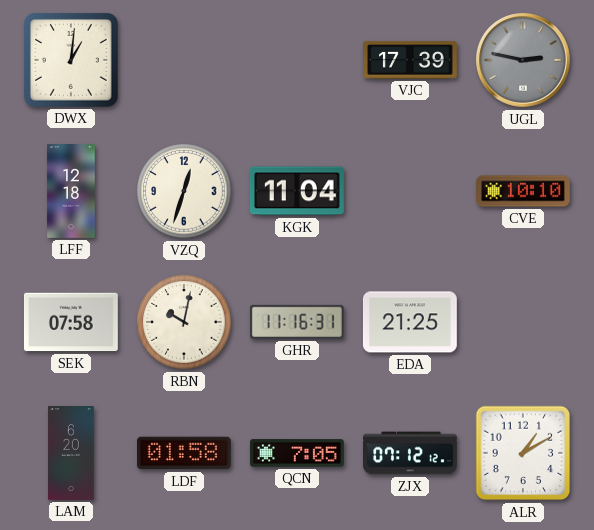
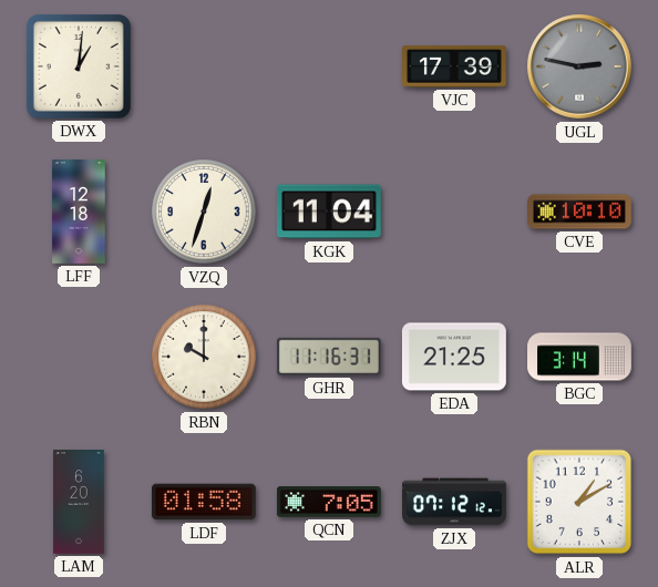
SEK: 07:58 -> none (71, 322)
RBN: 10:02 -> 10:00 (204, 357)
BGC: none -> 3:14 (579, 357)
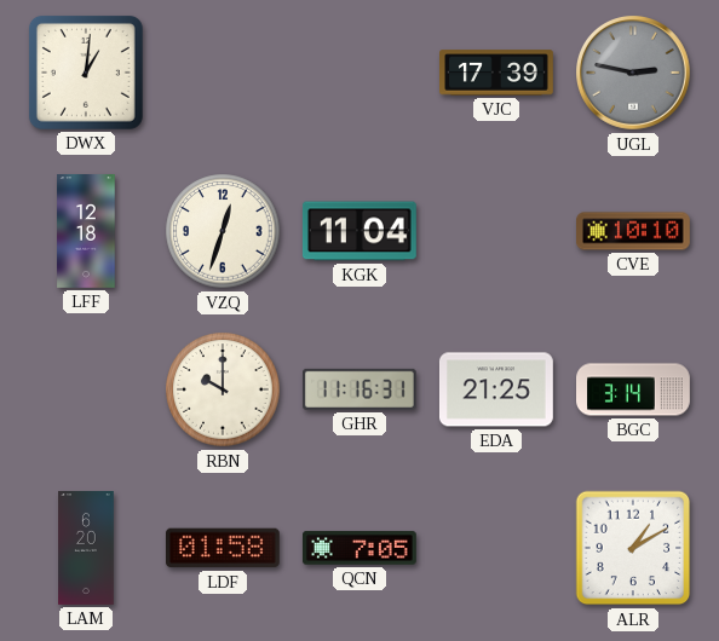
ZJX: 07:12 -> none (455, 502)
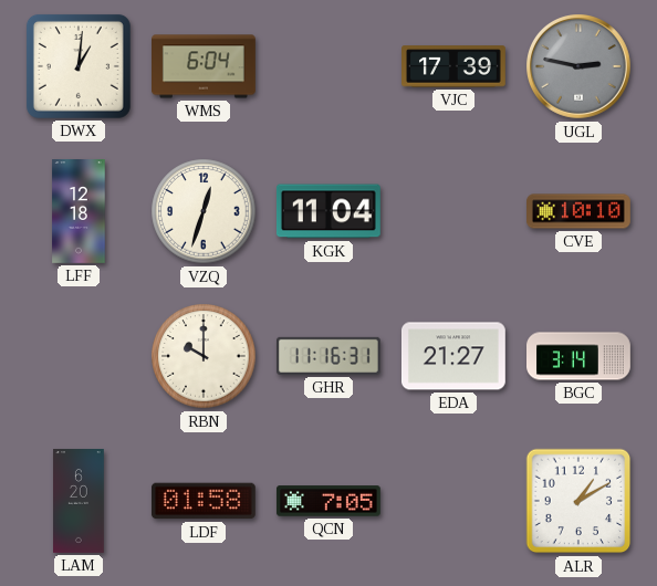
WMS: none -> 6:04 (205, 66)
EDA: 21:25 -> 21:27 (453, 356)
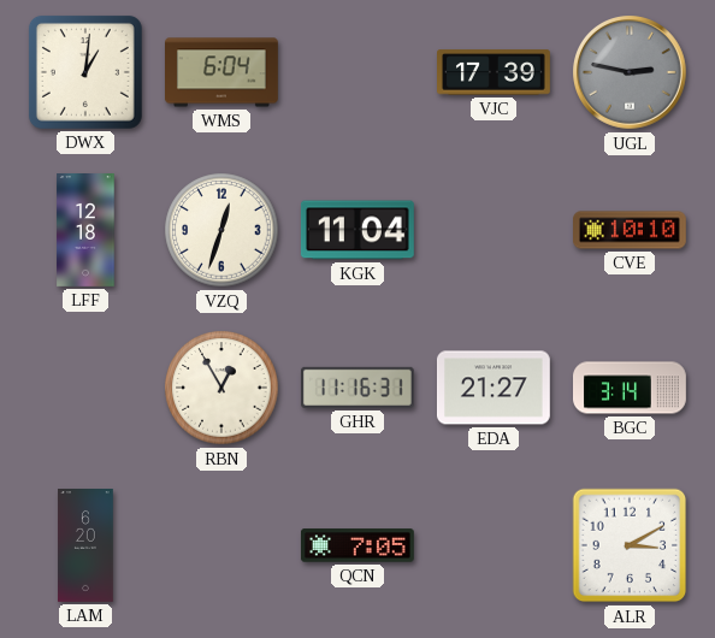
RBN: 10:00 -> 12:55 (221, 388)
LDF: 01:58 -> none (204, 501)
ALR: 1:10 -> 3:10 (630, 545)
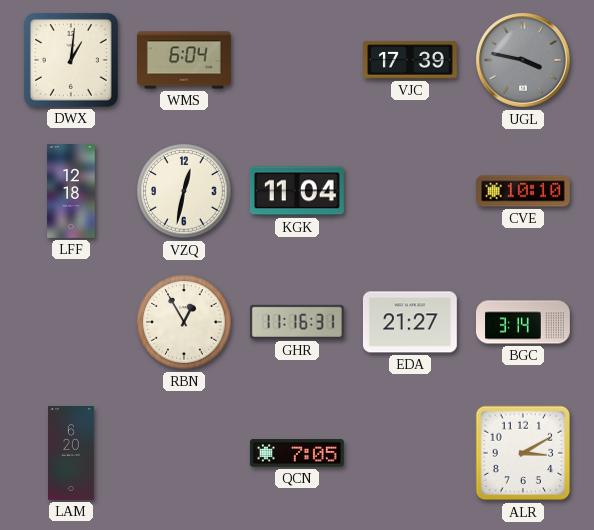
UGL: 2:47 -> 3:47 (524, 61)
VZQ: 12:33 -> 12:32 (184, 191)
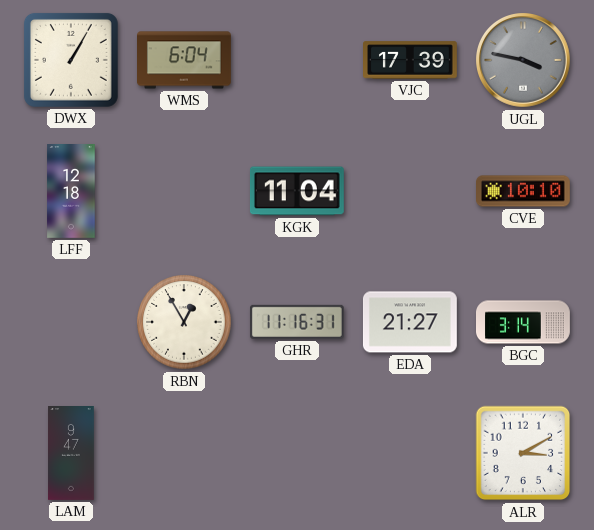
DWX: 1:01 -> 1:05 (71, 60)
VZQ: 12:32 -> none (184, 191)
LAM: 6:20 -> 9:47 (71, 454)
QCN: 7:05 -> none (297, 453)
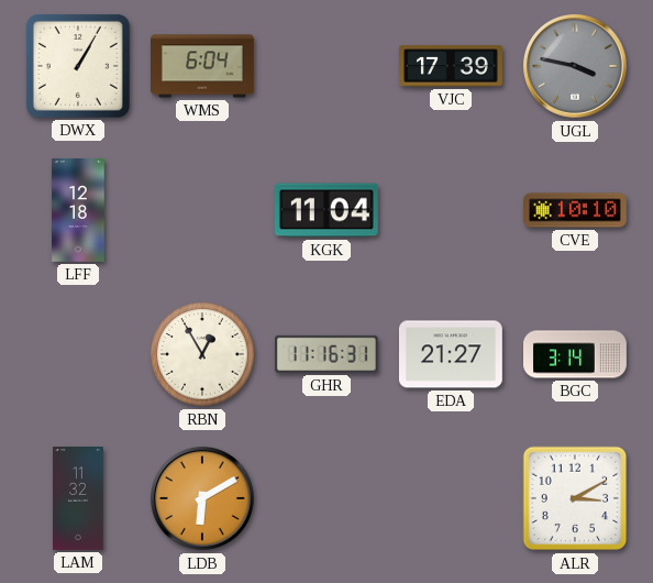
LAM: 9:47 -> 11:32 (78, 499)
LDB: none -> 6:10 (203, 499)
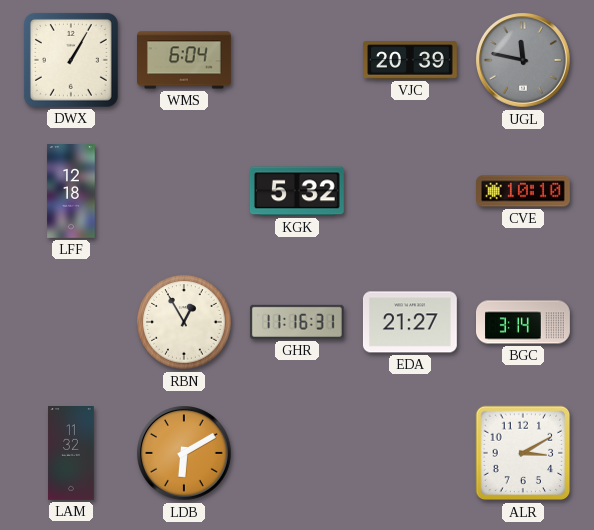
VJC: 17:39 -> 20:39 (411, 60)
UGL: 3:47 -> 11:47 (524, 61)
KGK: 11:04 -> 5:32 (297, 191)
